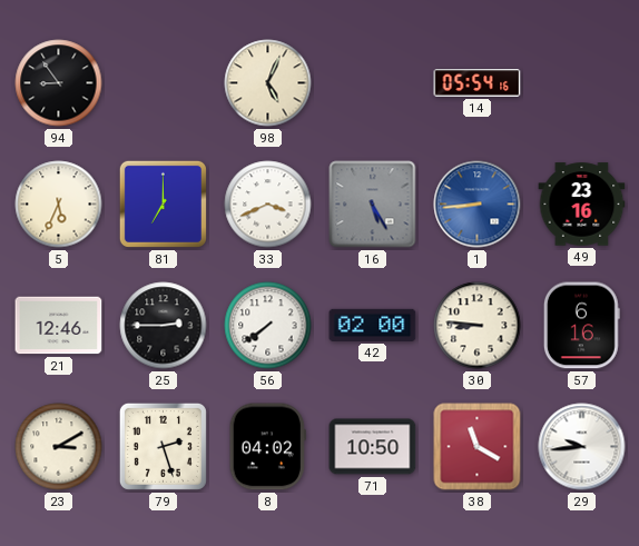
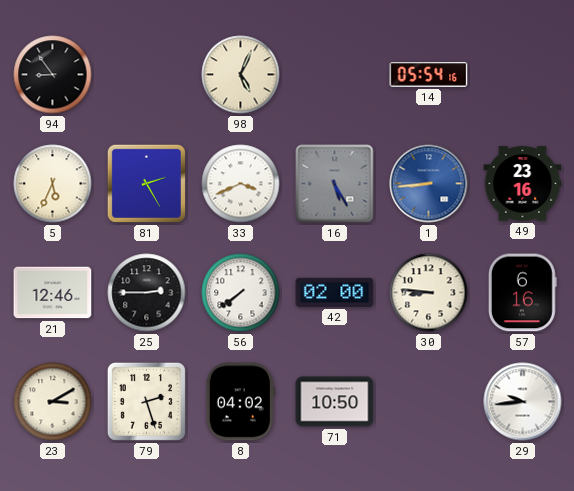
81: 7:00 -> 2:25 (146, 183)
38: 11:20 -> none (478, 447)
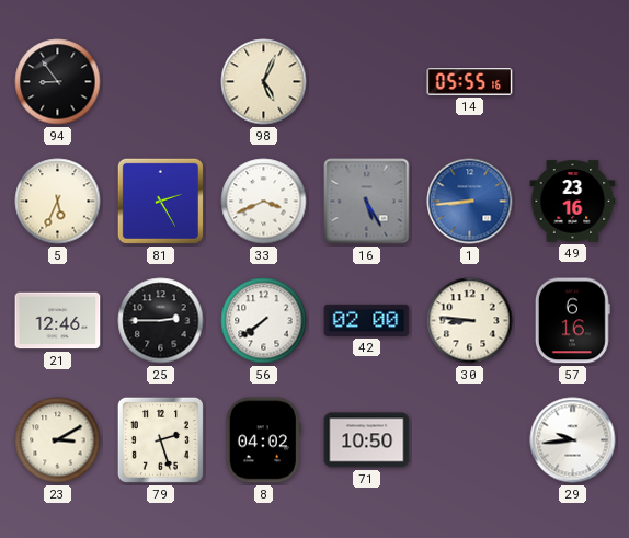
14: 05:54 -> 05:55 (470, 82)
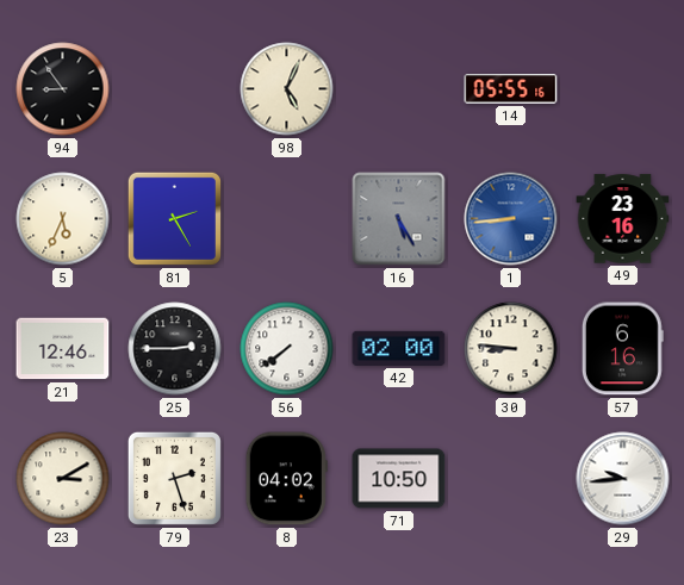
33: 3:41 -> none (264, 202)
